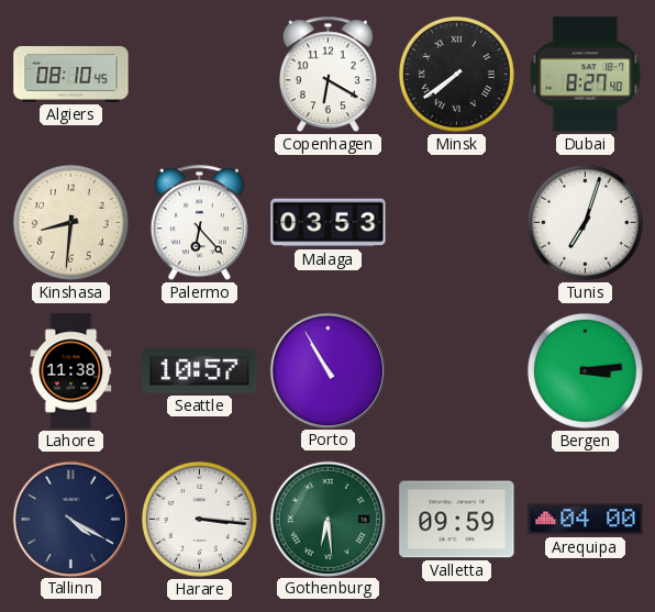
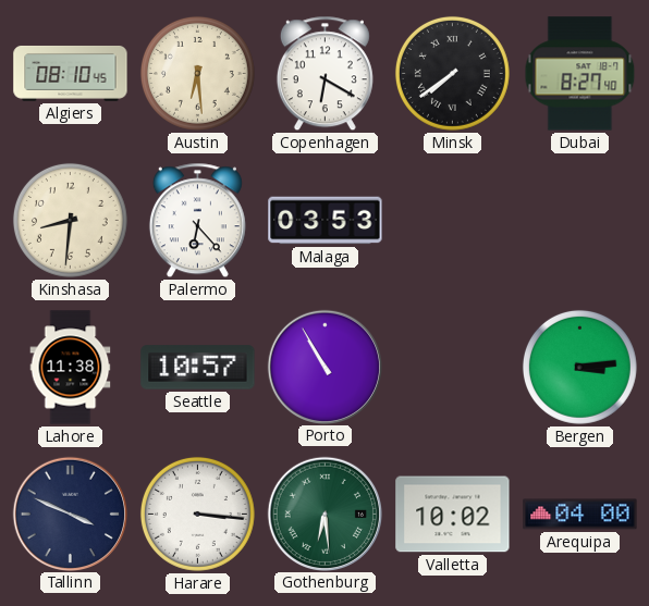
Austin: none -> 6:29 (197, 73)
Tunis: 7:03 -> none (585, 222)
Tallinn: 4:20 -> 3:49 (70, 514)
Valletta: 09:59 -> 10:02 (453, 515)
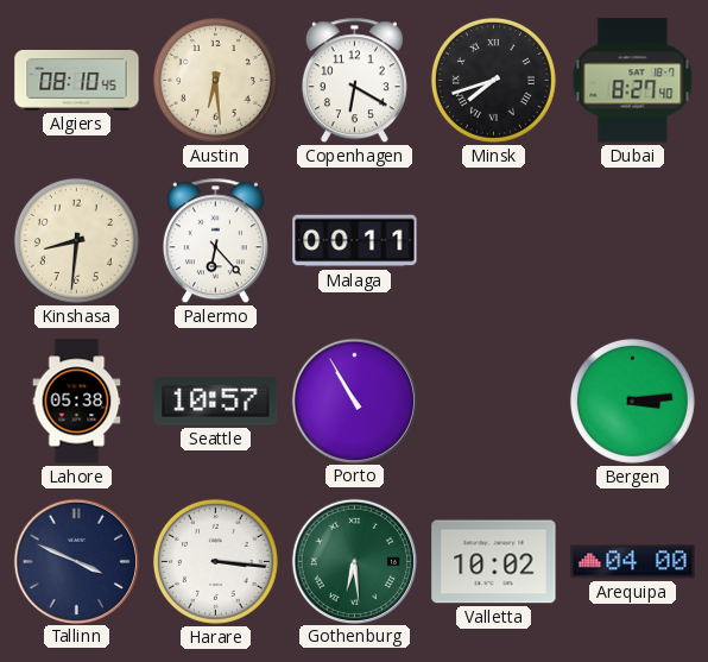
Minsk: 7:39 -> 7:42 (493, 80)
Malaga: 03:53 -> 00:11 (355, 241)
Lahore: 11:38 -> 05:38 (77, 402)
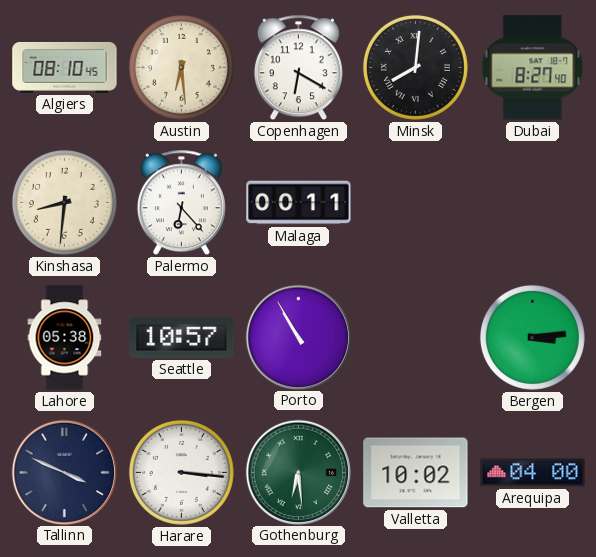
Minsk: 7:42 -> 8:01 (415, 67)
